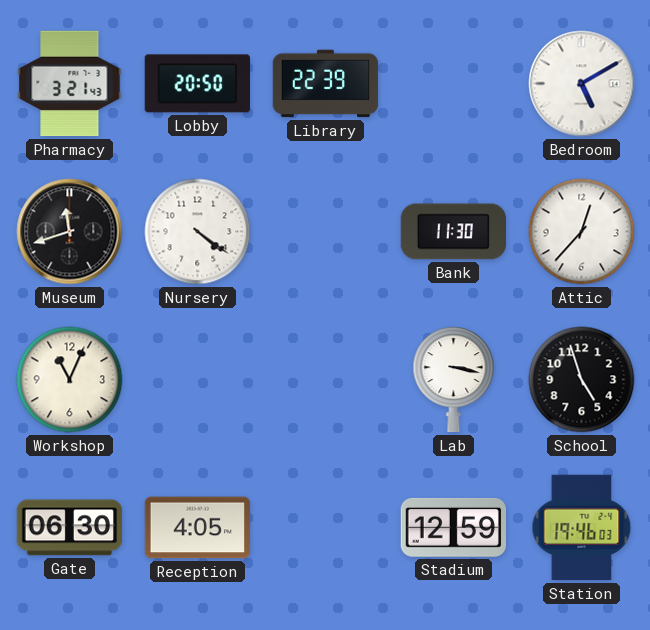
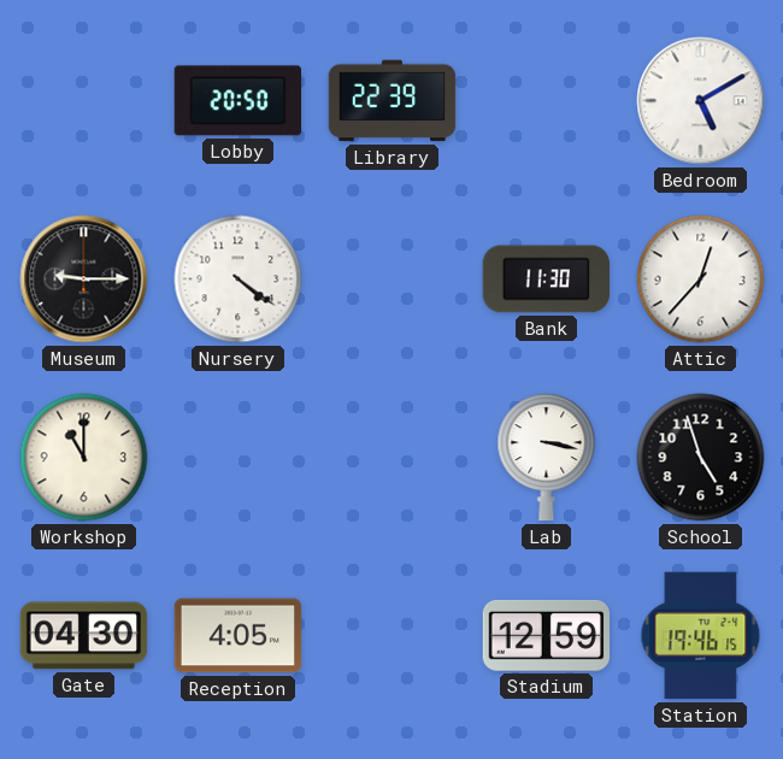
Pharmacy: 3:21 -> none (70, 84)
Museum: 11:42 -> 9:15 (84, 280)
Workshop: 11:04 -> 11:00 (84, 458)
Gate: 06:30 -> 04:30 (84, 636)
Station: 19:46:03 -> 19:46:15 (701, 636)
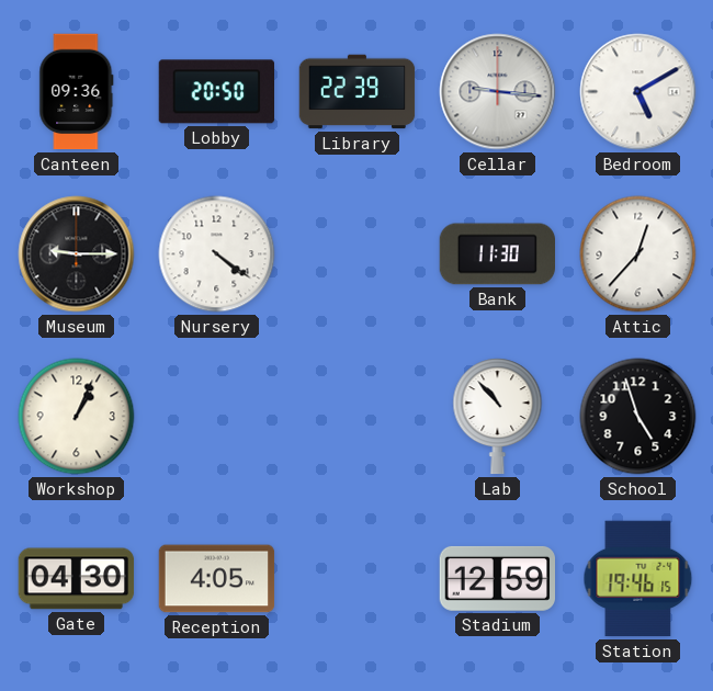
Canteen: none -> 09:36 (77, 92)
Cellar: none -> 9:16 (498, 92)
Workshop: 11:00 -> 1:04 (77, 417)
Lab: 3:17 -> 10:53 (498, 417)
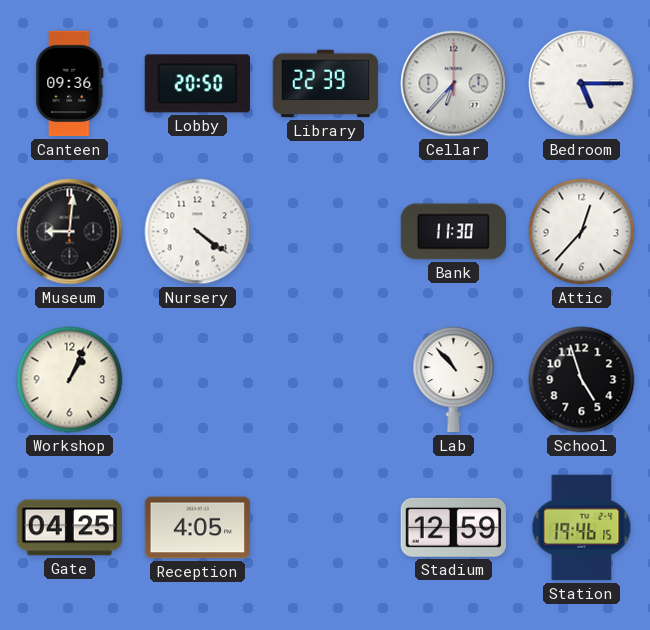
Cellar: 9:16 -> 6:37 (454, 84)
Bedroom: 5:10 -> 5:15 (582, 84)
Museum: 9:15 -> 9:01 (70, 232)
Gate: 04:30 -> 04:25 (70, 528)
